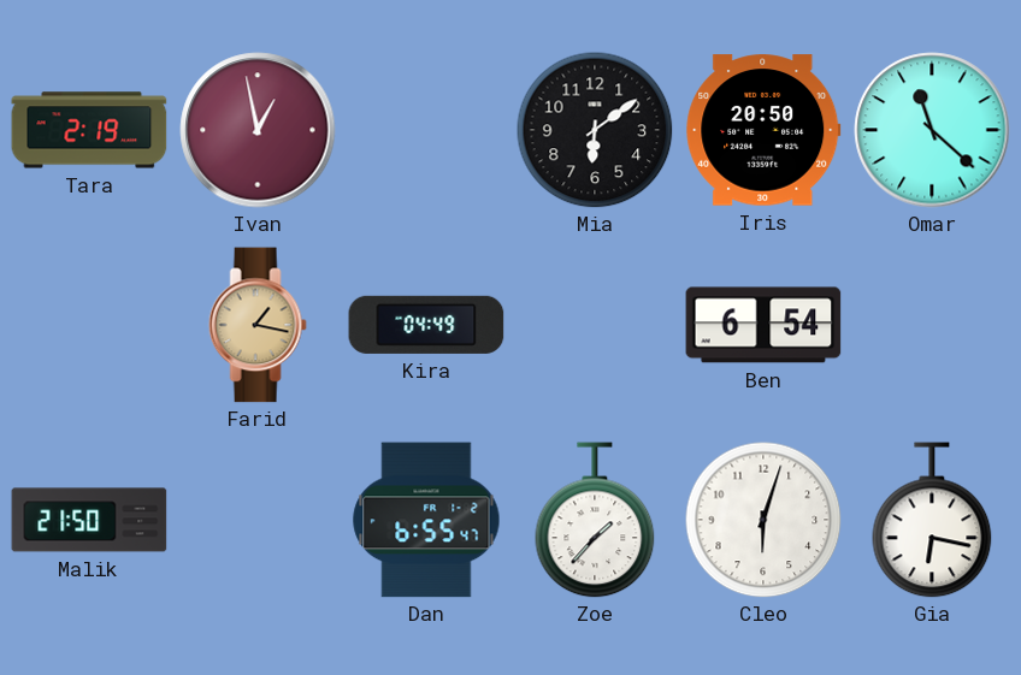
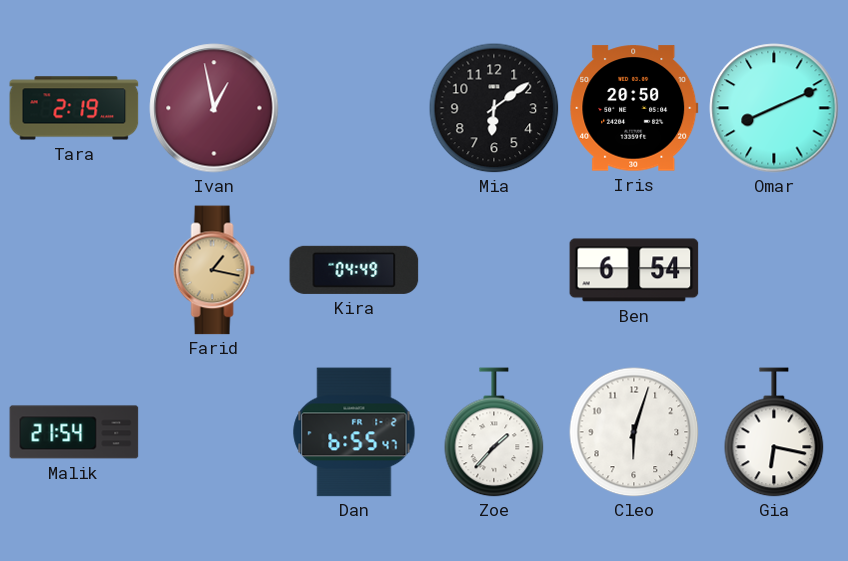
Omar: 11:22 -> 8:11 (774, 108)
Malik: 21:50 -> 21:54 (74, 432)
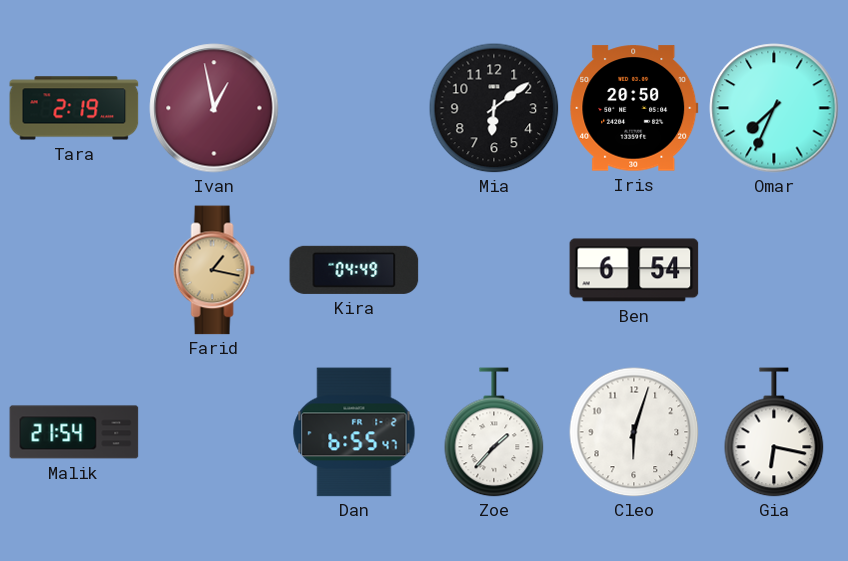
Omar: 8:11 -> 7:34 (774, 108)
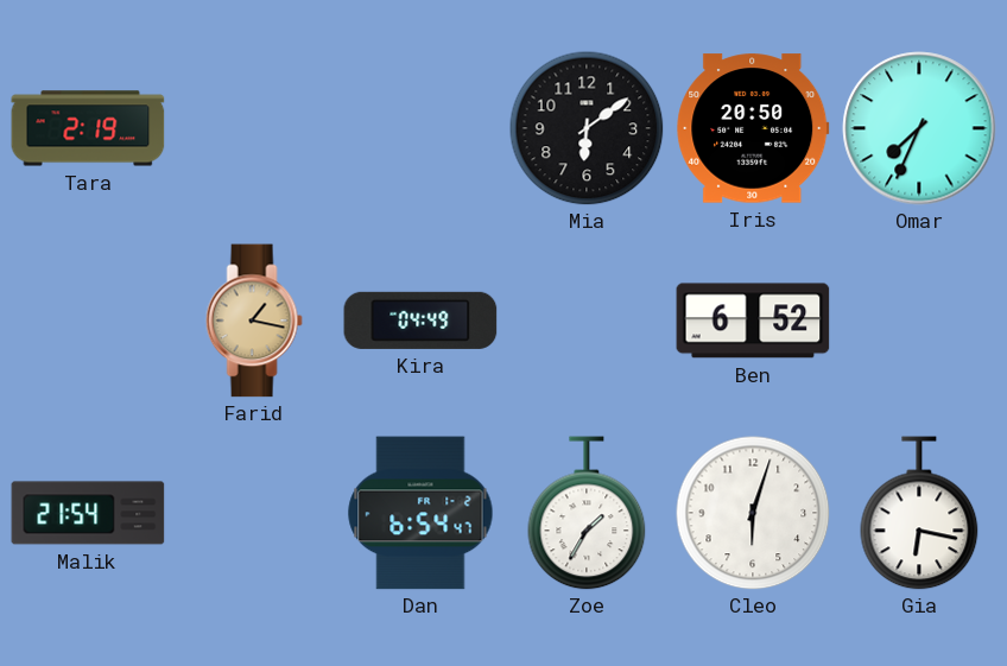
Ivan: 12:58 -> none (214, 108)
Ben: 6:54 -> 6:52 (753, 321)
Dan: 6:55 -> 6:54 (420, 513)
Zoe: 1:37 -> 1:35 (587, 513)
